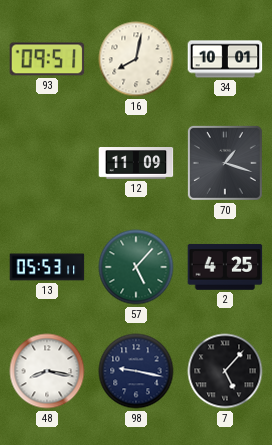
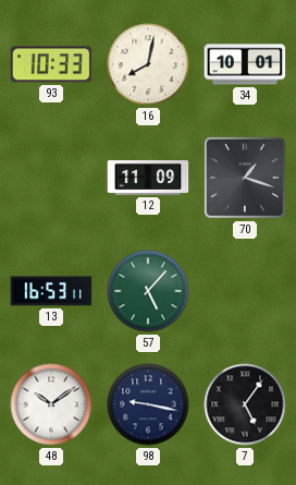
93: 09:51 -> 10:33 (51, 64)
13: 05:53 -> 16:53 (51, 291)
2: 4:25 -> none (225, 267)
48: 8:17 -> 10:09 (51, 404)
7: 5:07 -> 5:06 (245, 404)
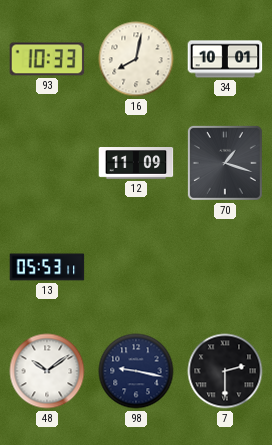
13: 16:53 -> 05:53 (47, 267)
57: 5:07 -> none (148, 291)
7: 5:06 -> 2:30 (225, 371)
